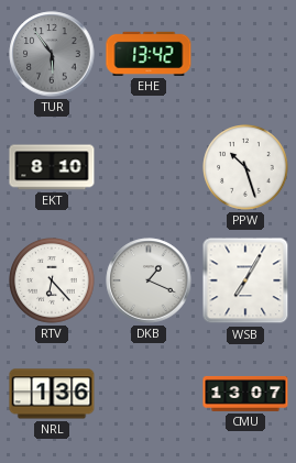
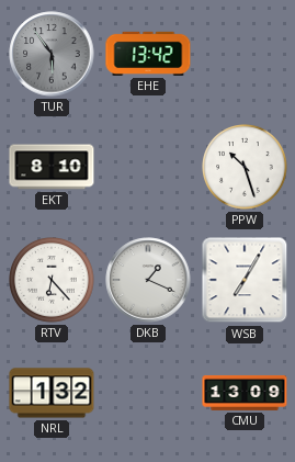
NRL: 1:36 -> 1:32 (52, 393)
CMU: 13:07 -> 13:09 (245, 393)
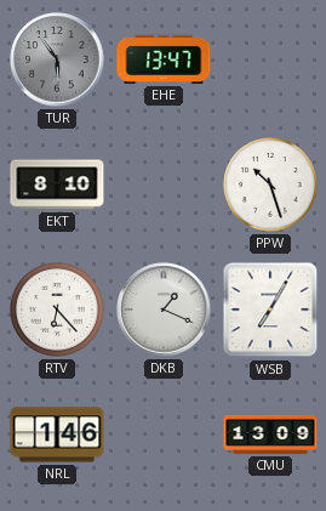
EHE: 13:42 -> 13:47 (164, 59)
NRL: 1:32 -> 1:46 (57, 435)
